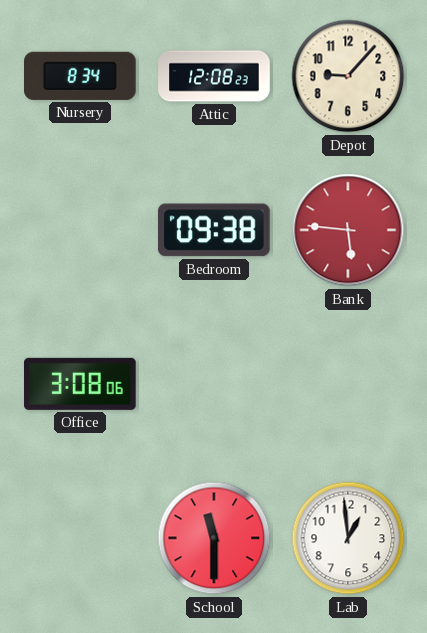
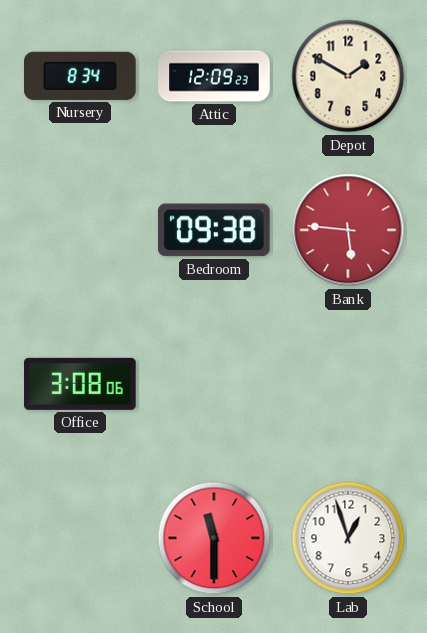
Attic: 12:08 -> 12:09 (214, 76)
Depot: 9:07 -> 1:50 (348, 76)
Lab: 12:59 -> 12:57 (348, 538)
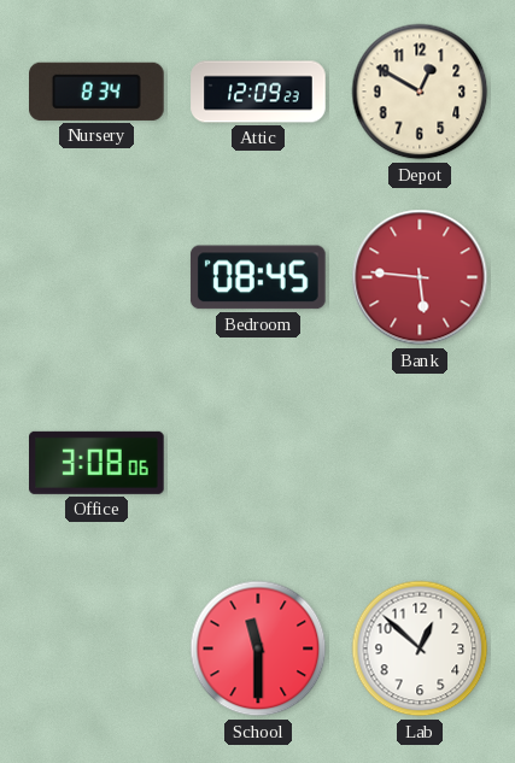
Depot: 1:50 -> 12:50 (420, 92)
Bedroom: 09:38 -> 08:45 (258, 277)
Lab: 12:57 -> 12:52 (420, 648)
